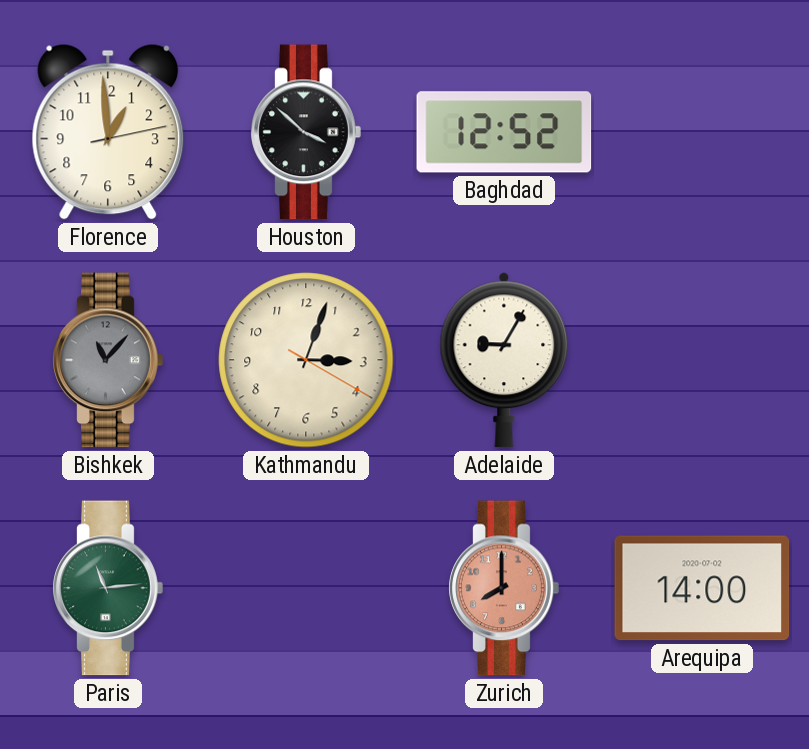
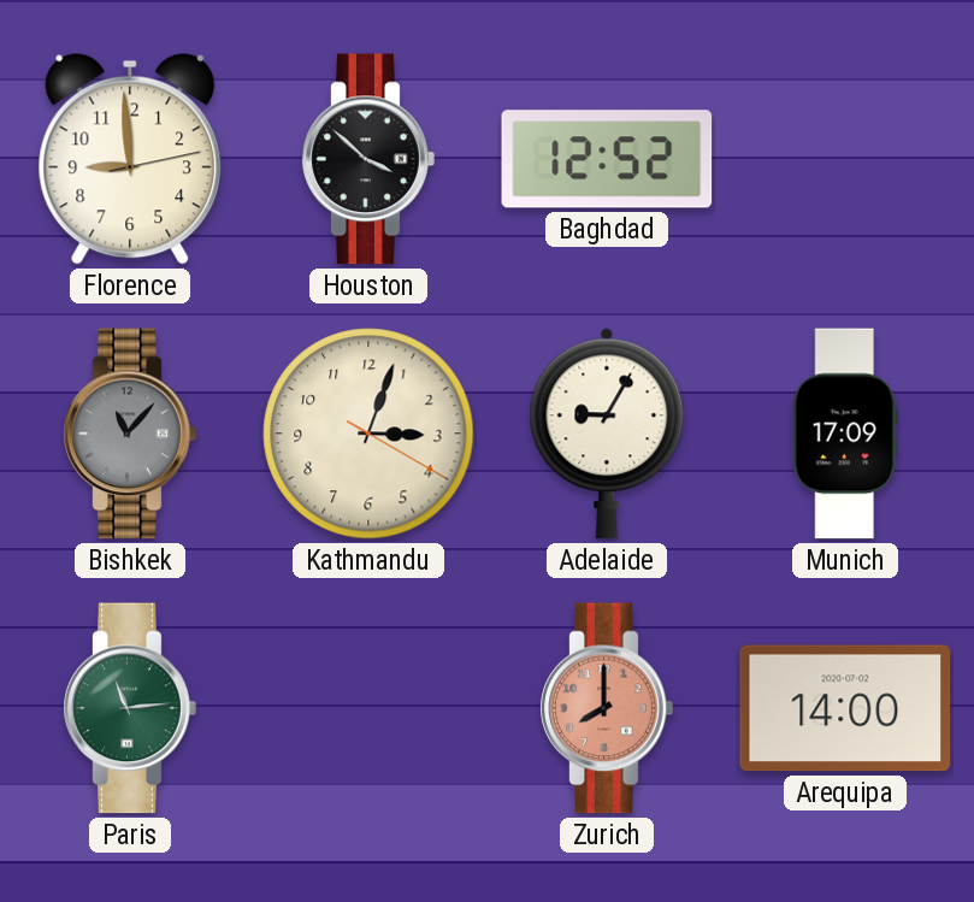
Florence: 12:59 -> 8:59 (130, 159)
Munich: none -> 17:09 (845, 434)
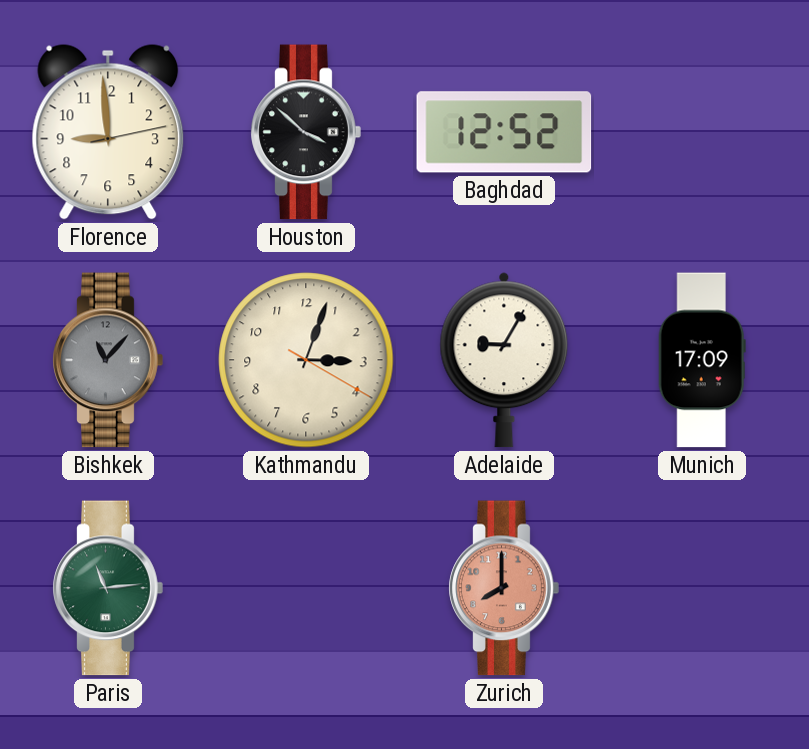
Arequipa: 14:00 -> none (845, 708)
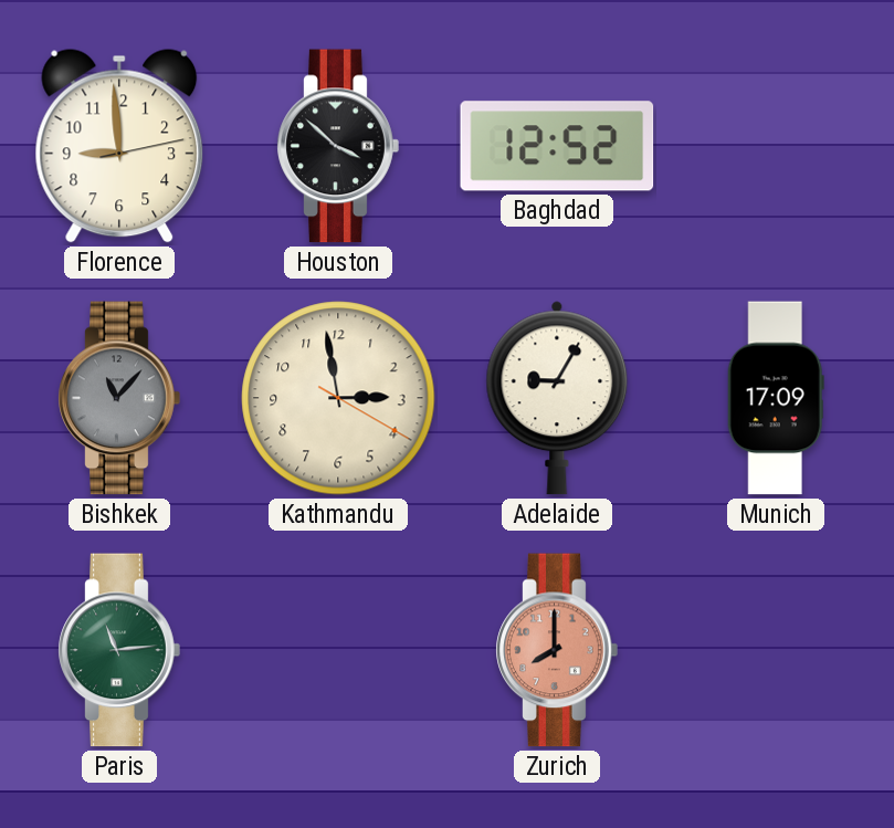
Kathmandu: 3:03 -> 2:58 (338, 398)
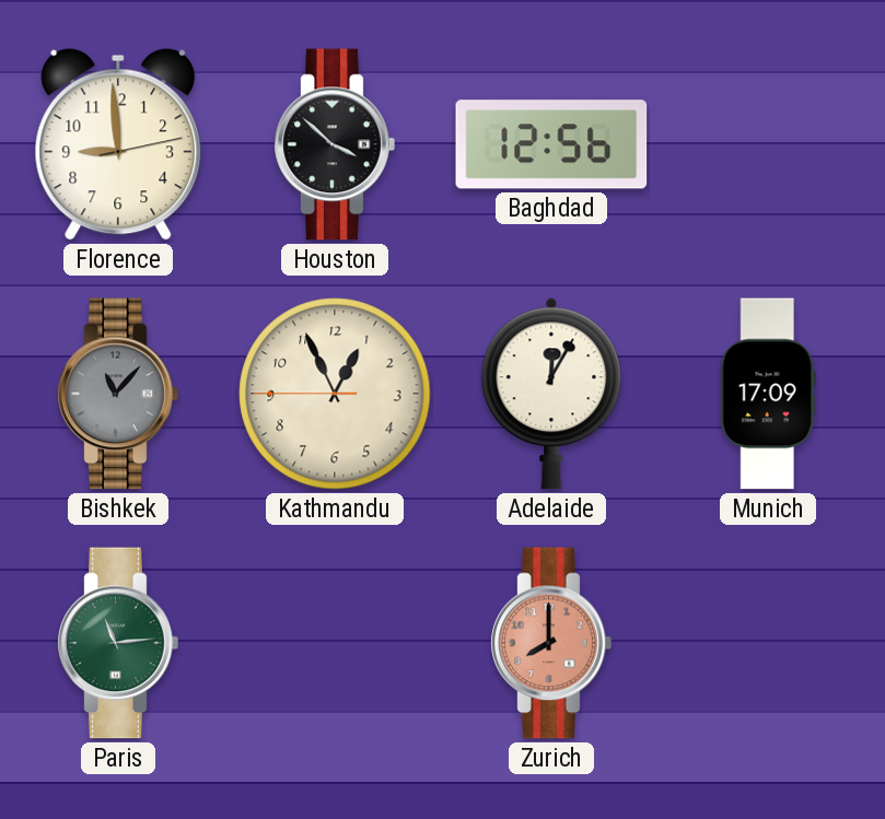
Baghdad: 12:52 -> 12:56 (551, 144)
Kathmandu: 2:58 -> 12:55 (335, 394)
Adelaide: 9:05 -> 12:05 (551, 394)
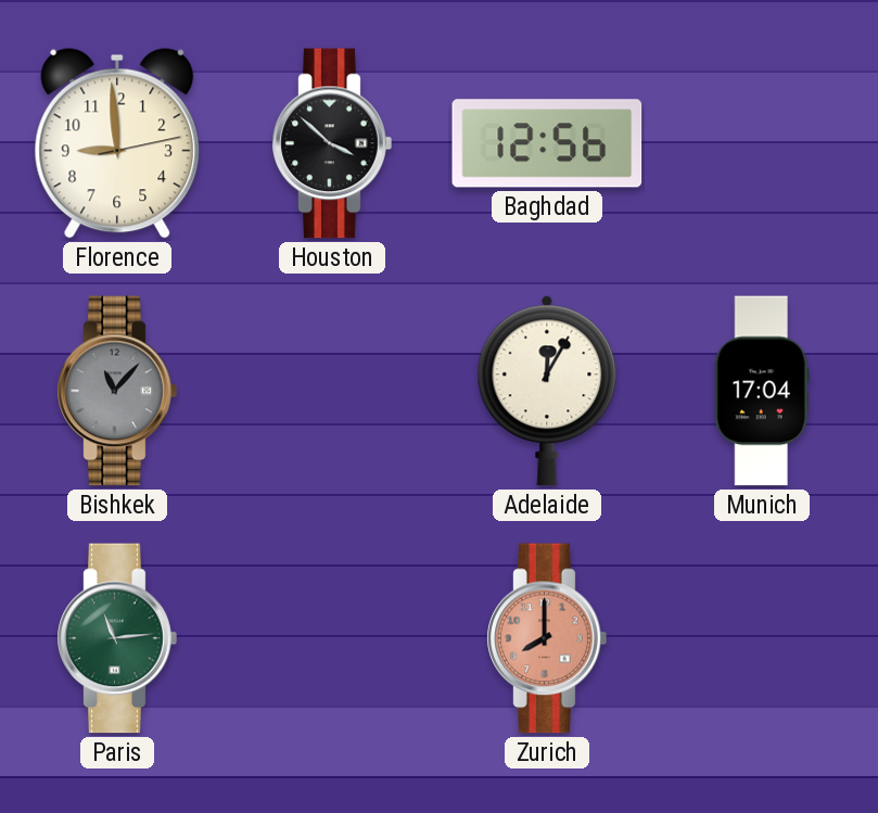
Kathmandu: 12:55 -> none (335, 394)
Munich: 17:09 -> 17:04 (762, 391)
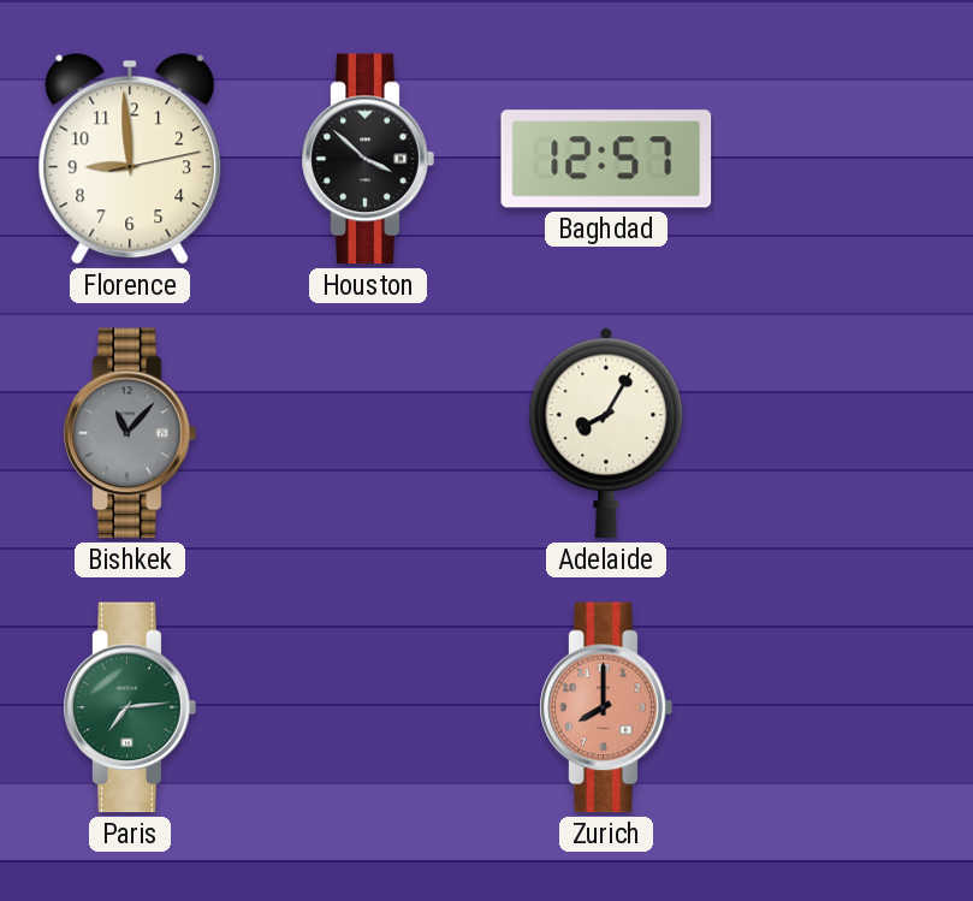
Baghdad: 12:56 -> 12:57 (606, 159)
Adelaide: 12:05 -> 8:05 (606, 433)
Munich: 17:04 -> none (762, 391)
Paris: 11:14 -> 7:14 (130, 707)
